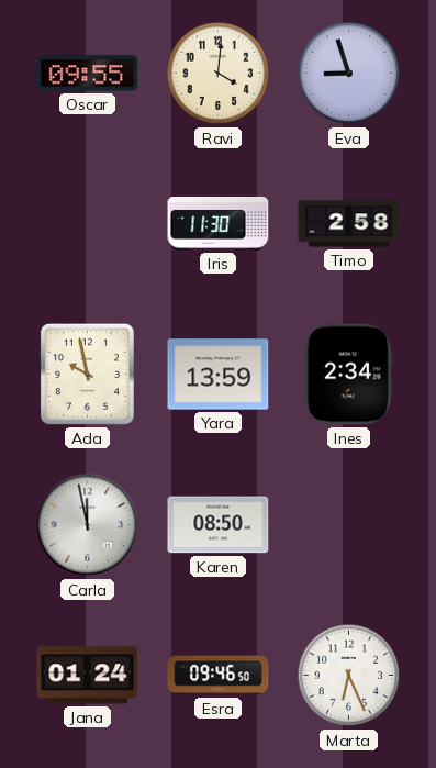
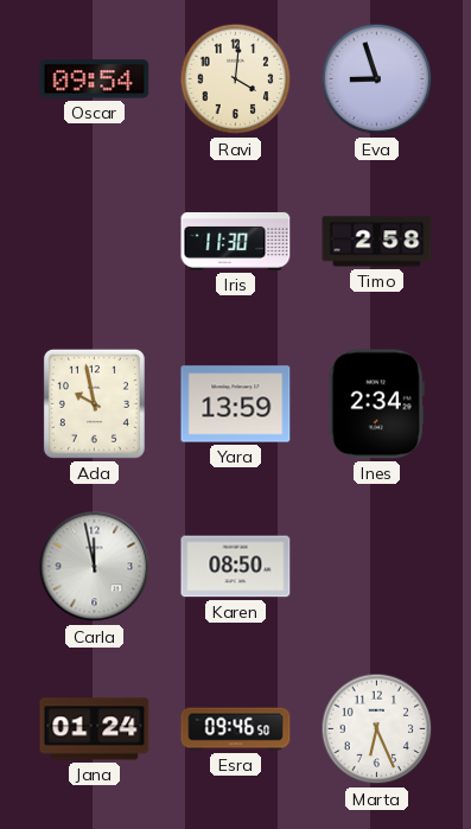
Oscar: 09:55 -> 09:54 (95, 79)
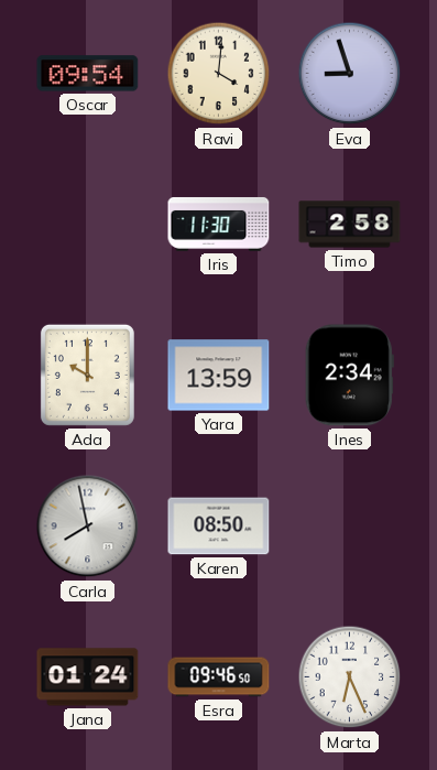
Ada: 9:58 -> 10:00 (87, 375)
Carla: 11:58 -> 7:58 (88, 527)
